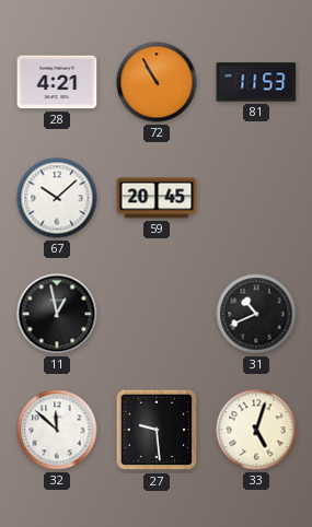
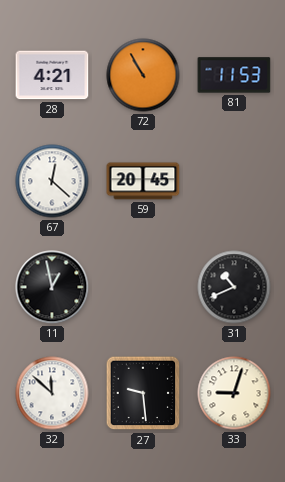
67: 10:08 -> 12:22 (52, 181)
33: 5:03 -> 9:03 (234, 393)
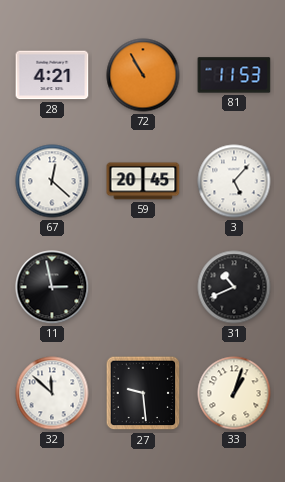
3: none -> 5:07 (234, 181)
11: 12:58 -> 2:58 (52, 287)
33: 9:03 -> 1:03 (234, 393)
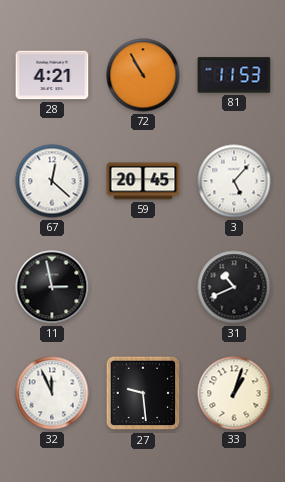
32: 11:52 -> 11:56 (52, 393)
